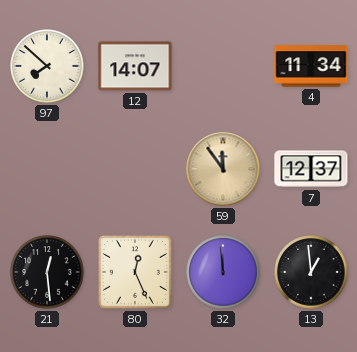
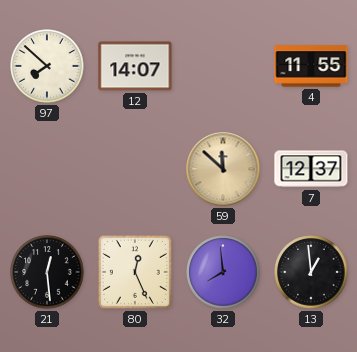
4: 11:34 -> 11:55 (311, 66)
59: 11:54 -> 11:52 (223, 169)
32: 11:59 -> 7:59 (223, 272)
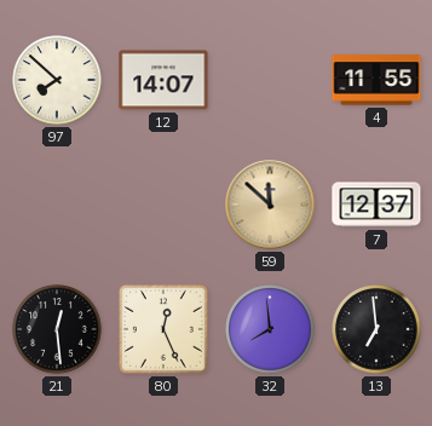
13: 12:59 -> 6:59 (376, 329)
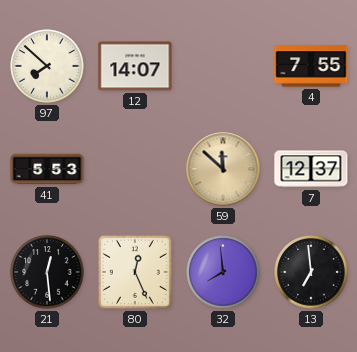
4: 11:55 -> 7:55 (311, 66)
41: none -> 5:53 (47, 169)
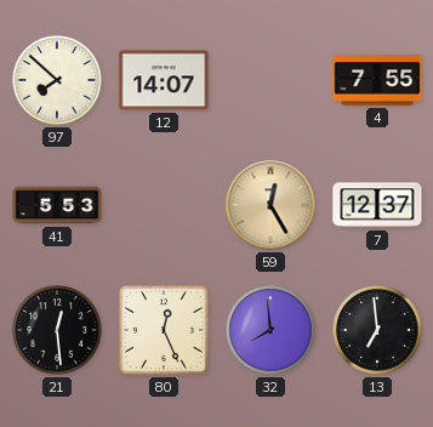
59: 11:52 -> 12:25 (270, 205)
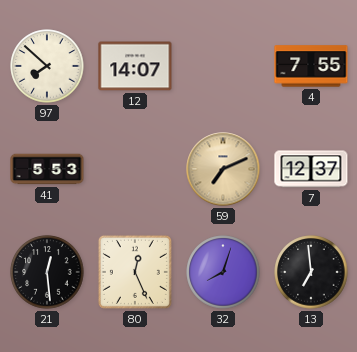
59: 12:25 -> 7:11 (223, 169)
32: 7:59 -> 8:03 (223, 272)
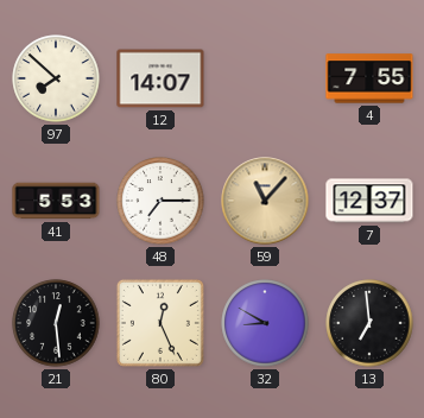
48: none -> 7:15 (160, 201)
59: 7:11 -> 11:07 (265, 201)
32: 8:03 -> 8:50 (265, 323)
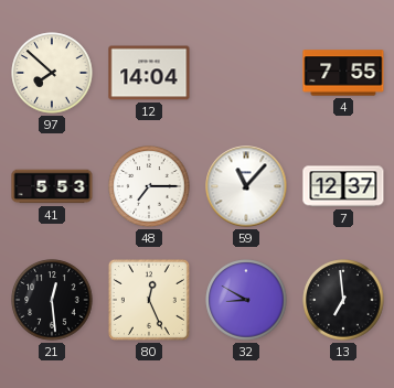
12: 14:07 -> 14:04 (149, 73)
59 dial: champagne -> white (246, 186)
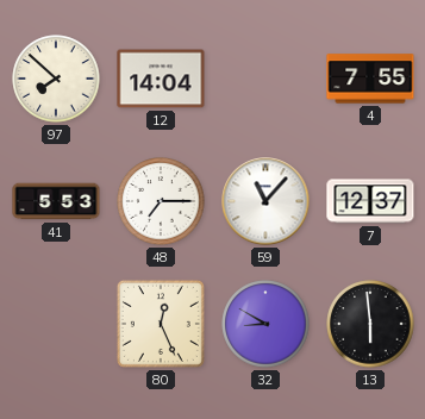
21: 12:29 -> none (52, 300)
13: 6:59 -> 5:59 (370, 324)
